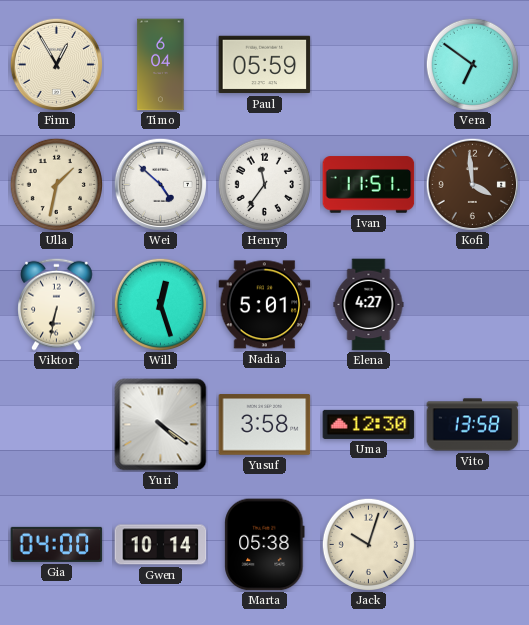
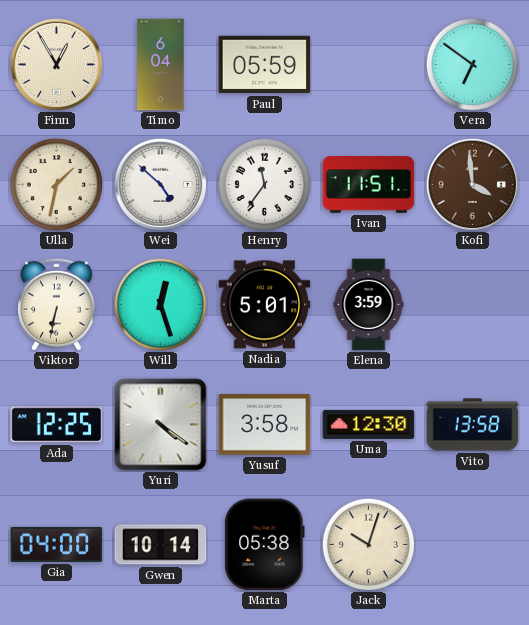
Elena: 4:27 -> 3:59 (369, 305)
Ada: none -> 12:25 (57, 425)
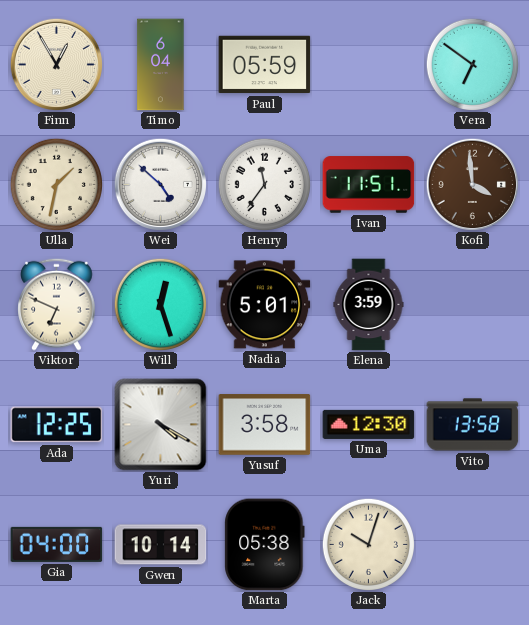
Viktor: 6:32 -> 6:49 (57, 304)
Yuri: 4:21 -> 4:20 (161, 425)
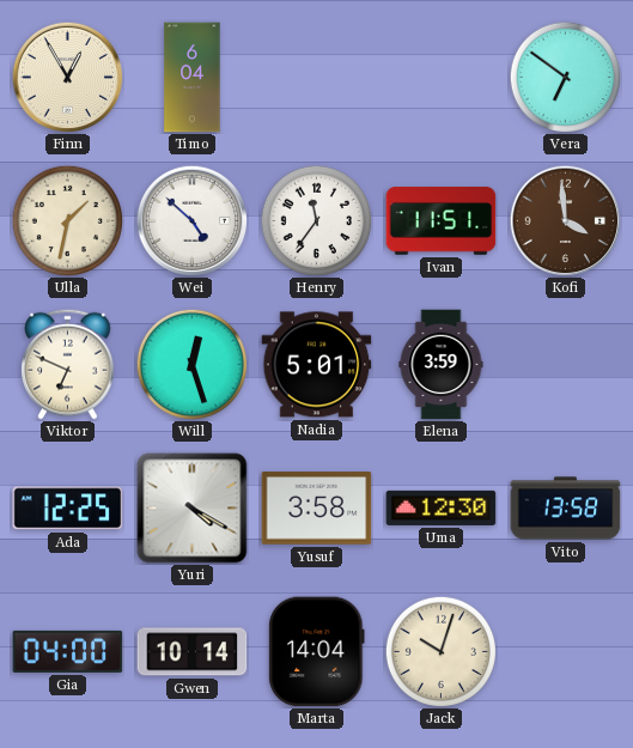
Paul: 05:59 -> none (265, 65)
Marta: 05:38 -> 14:04 (317, 652)
